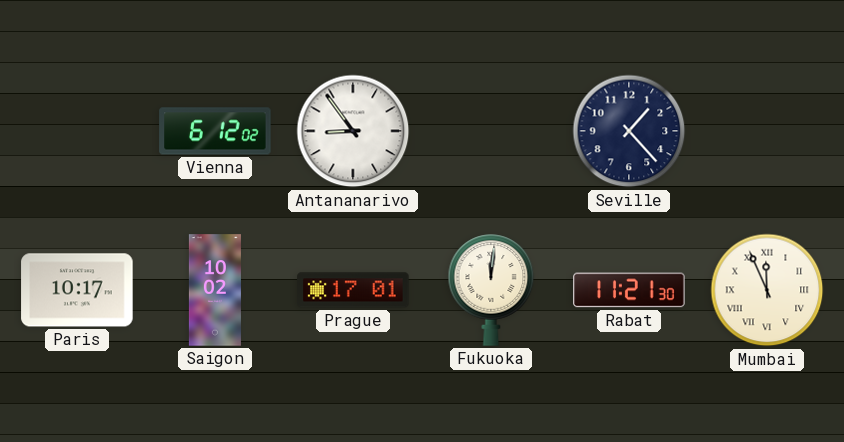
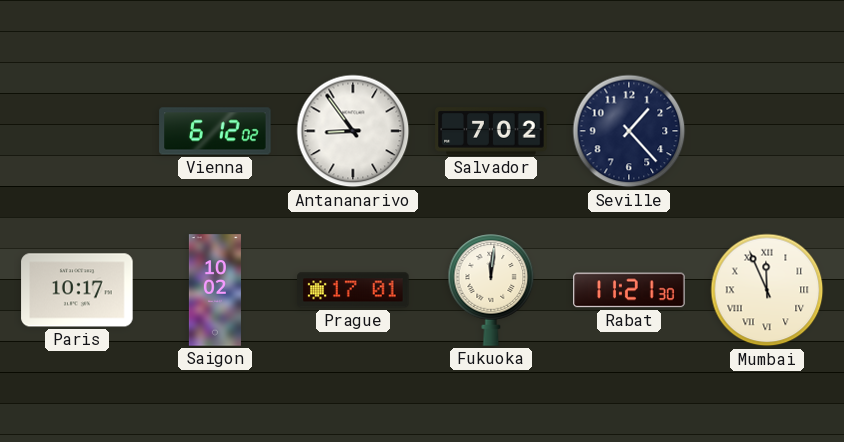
Salvador: none -> 7:02 (491, 131)
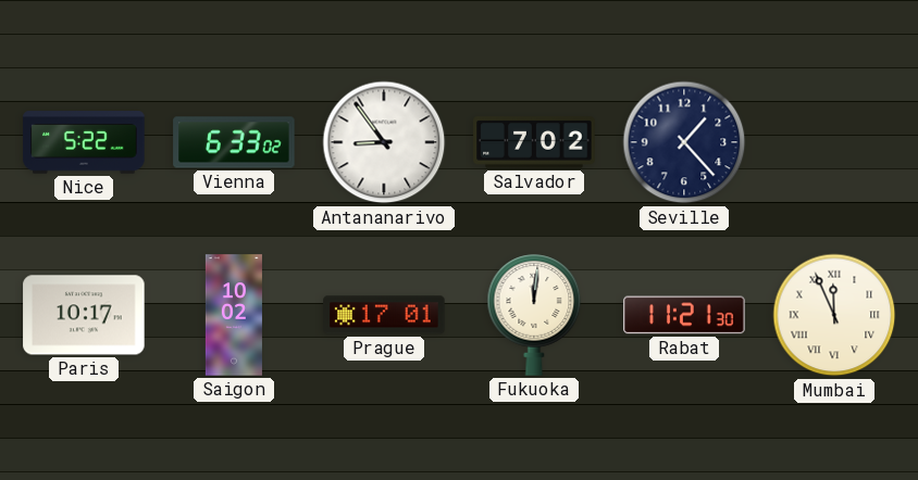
Nice: none -> 5:22 (84, 142)
Vienna: 6:12 -> 6:33 (234, 142)
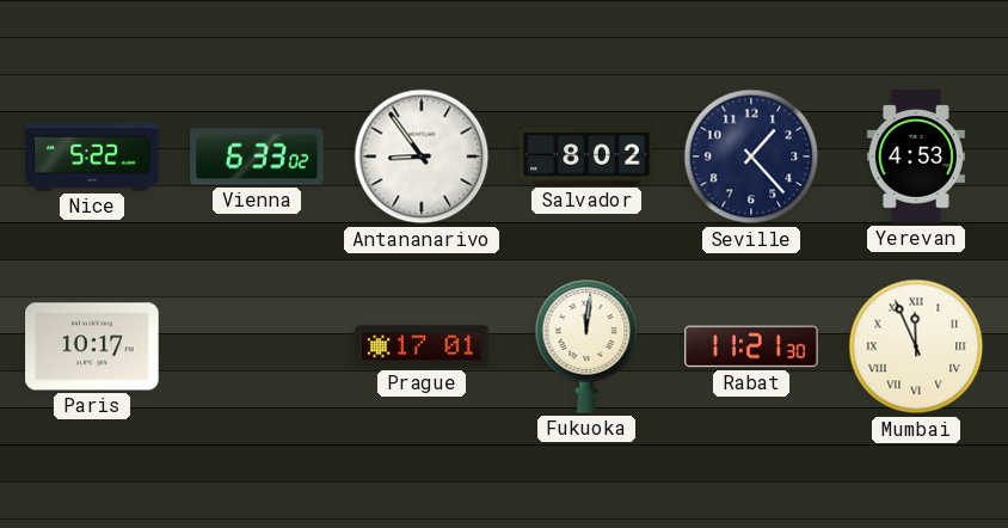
Salvador: 7:02 -> 8:02 (586, 156)
Yerevan: none -> 4:53 (916, 156)
Saigon: 10:02 -> none (234, 315)
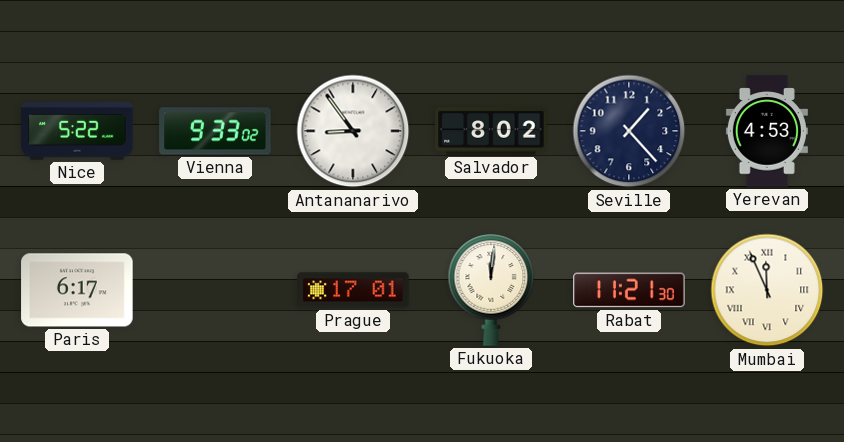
Vienna: 6:33 -> 9:33 (215, 131)
Paris: 10:17 -> 6:17 (77, 290)
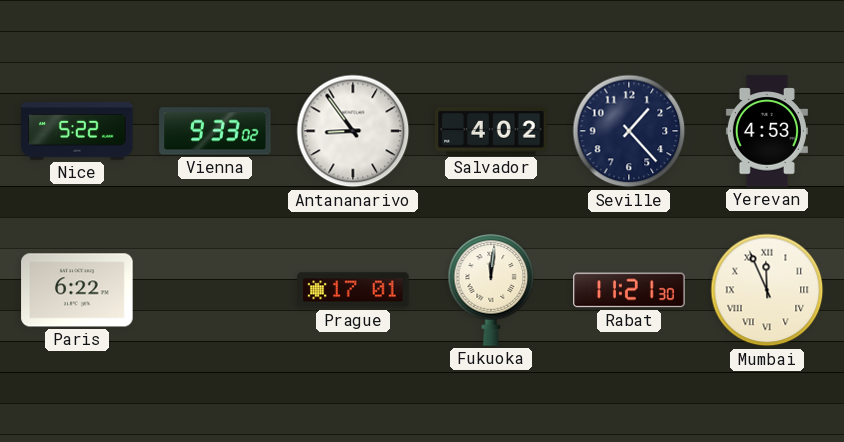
Salvador: 8:02 -> 4:02 (491, 131)
Paris: 6:17 -> 6:22 (77, 290)
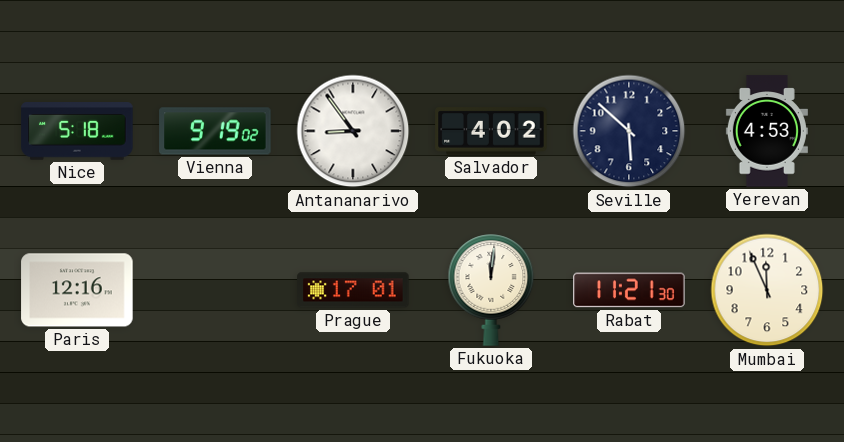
Nice: 5:22 -> 5:18 (77, 131)
Vienna: 9:33 -> 9:19 (215, 131)
Seville: 1:23 -> 5:52 (629, 131)
Paris: 6:22 -> 12:16 (77, 290)
Mumbai numerals: Roman -> Arabic (767, 290)
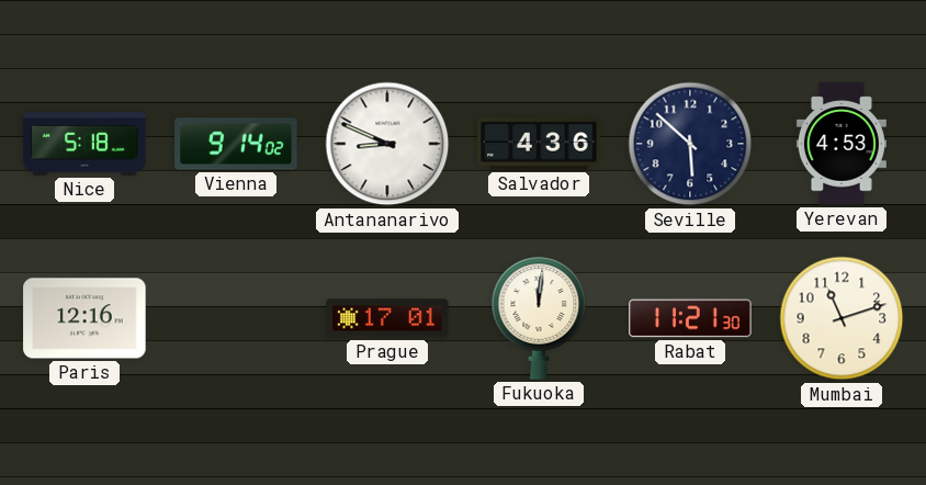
Vienna: 9:19 -> 9:14 (236, 144)
Antananarivo: 8:54 -> 8:49 (387, 144)
Salvador: 4:02 -> 4:36 (539, 144)
Mumbai: 11:56 -> 11:12 (842, 318)
